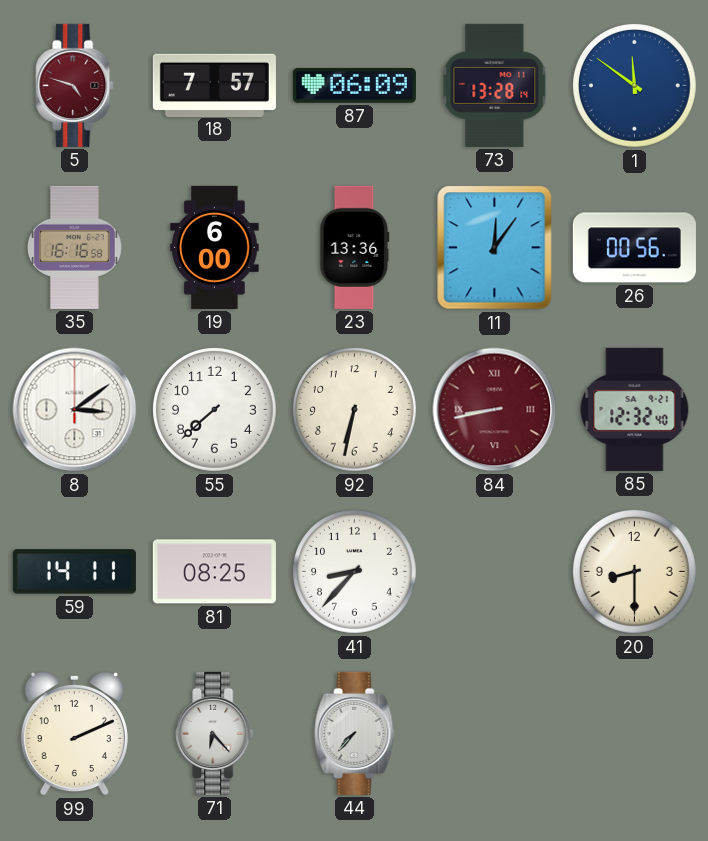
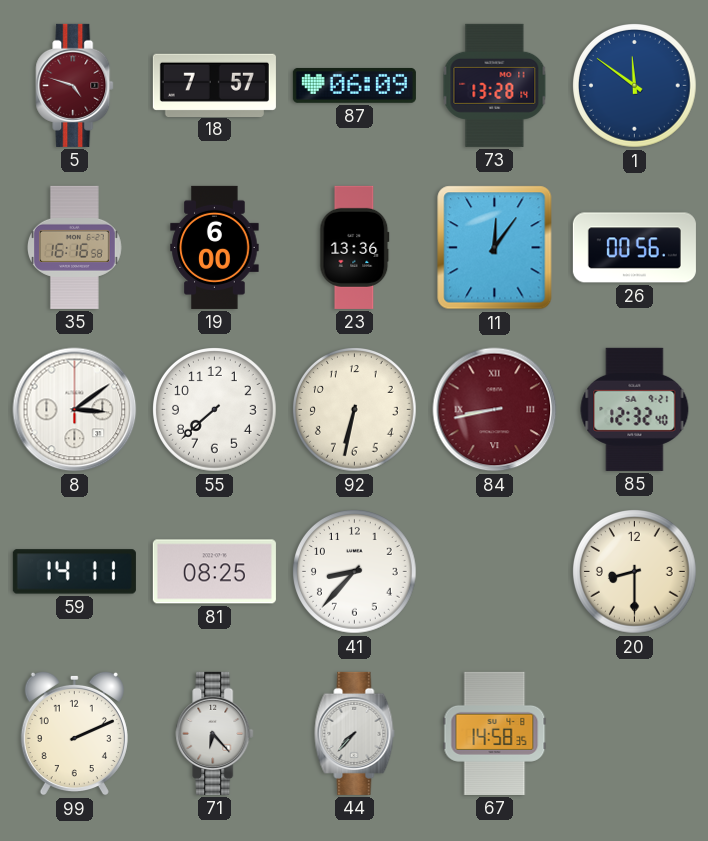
67: none -> 14:58 (495, 733)
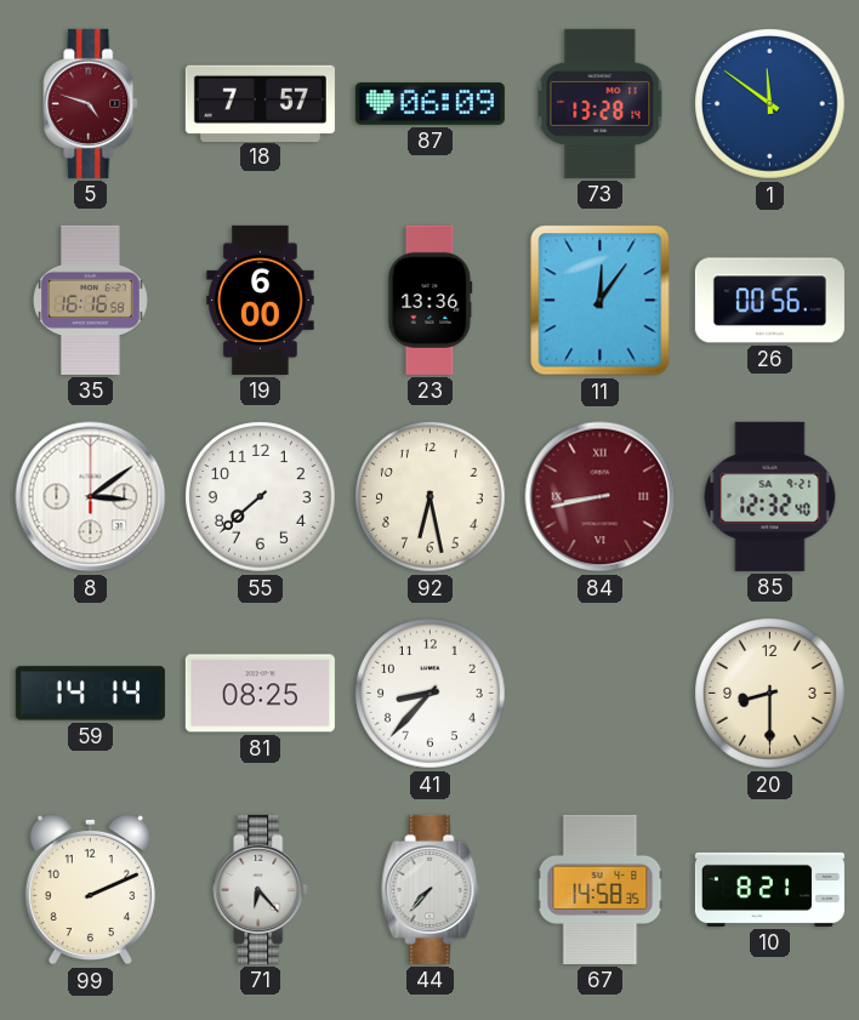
92: 6:32 -> 6:28 (431, 497)
59: 14:11 -> 14:14 (90, 694)
10: none -> 8:21 (769, 889)
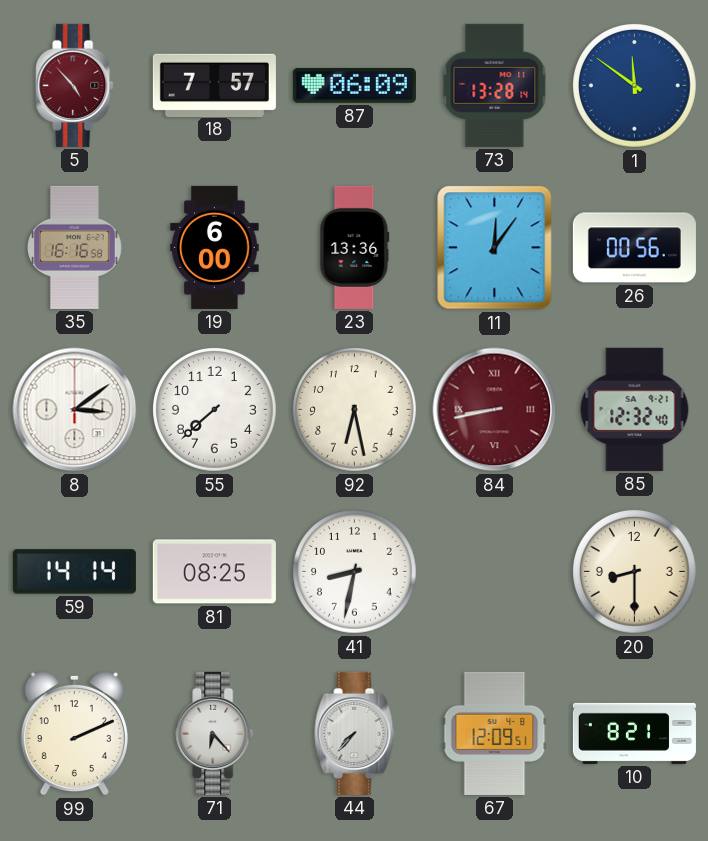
5: 4:48 -> 4:53 (75, 85)
41: 8:37 -> 8:32 (355, 572)
67: 14:58 -> 12:09 (495, 733)
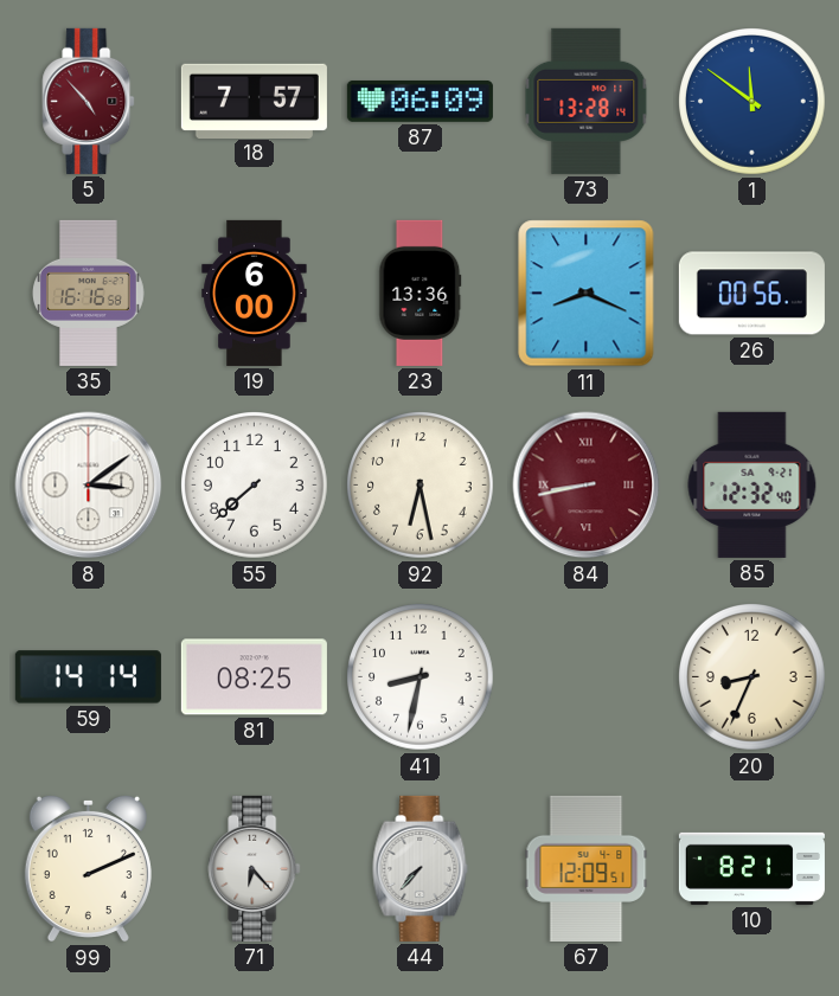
11: 12:06 -> 8:19 (587, 294)
20: 8:30 -> 8:34 (752, 677)
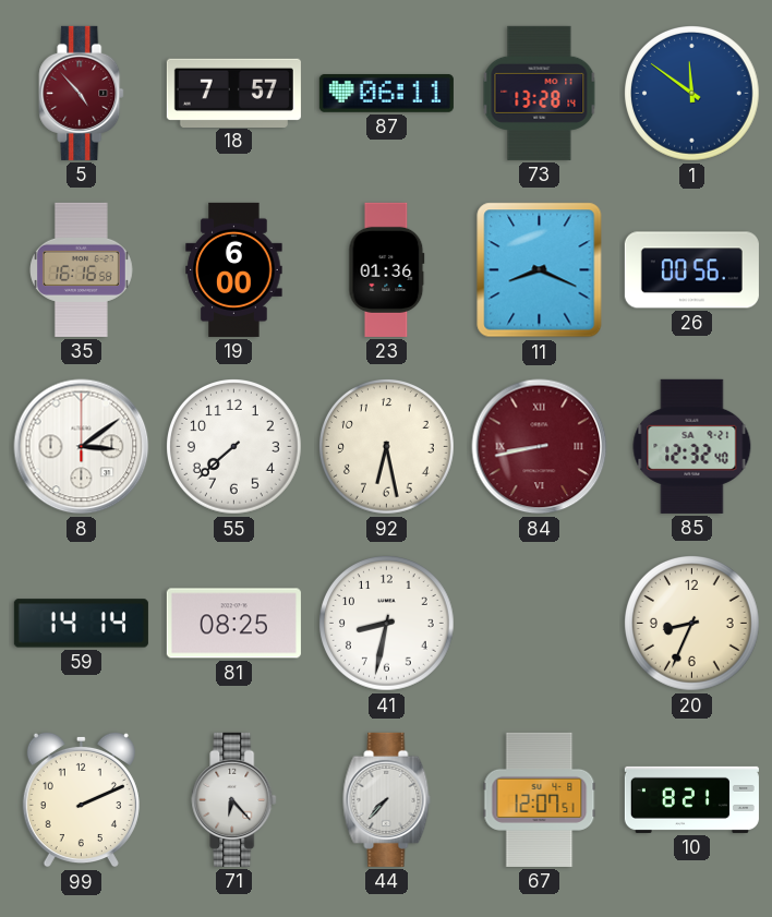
87: 06:09 -> 06:11 (386, 93)
23: 13:36 -> 01:36 (387, 269)
67: 12:09 -> 12:07 (540, 799)
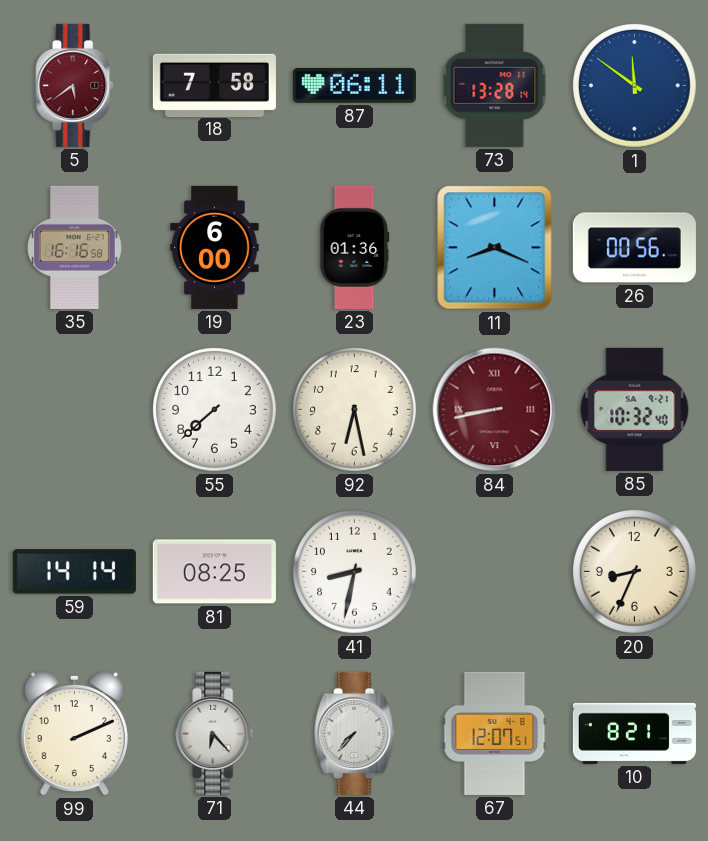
5: 4:53 -> 5:39 (75, 85)
18: 7:57 -> 7:58 (214, 85)
8: 3:09 -> none (82, 447)
85: 12:32 -> 10:32 (635, 409)
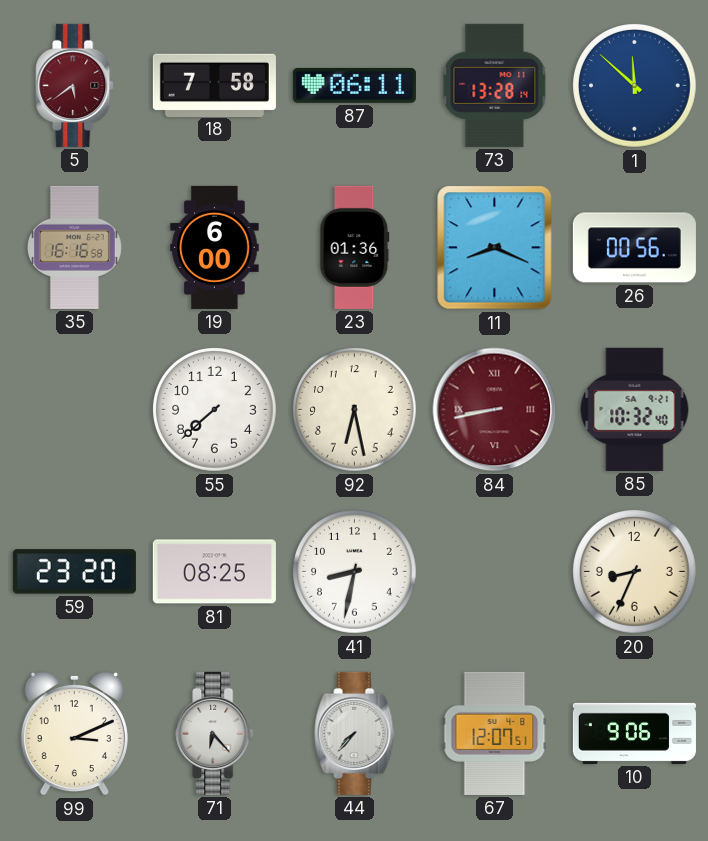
1: 11:51 -> 11:52 (635, 86)
59: 14:14 -> 23:20 (74, 572)
99: 2:11 -> 3:11 (74, 733)
10: 8:21 -> 9:06 (634, 733)
